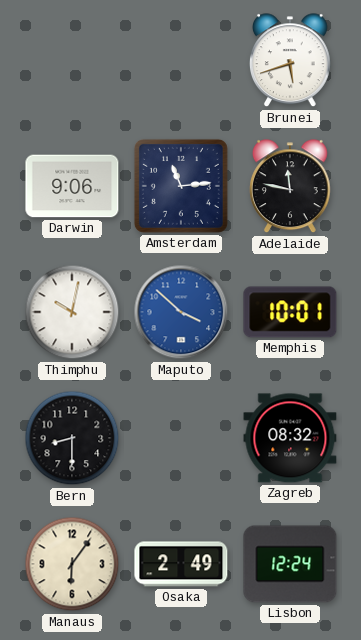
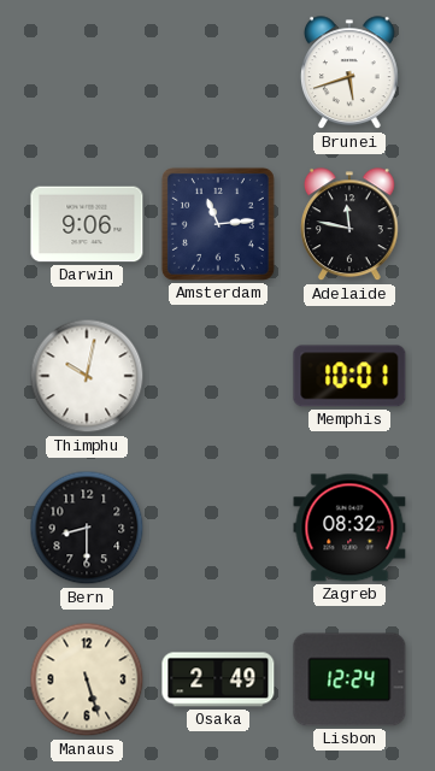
Maputo: 3:52 -> none (181, 312)
Manaus: 6:06 -> 5:27 (87, 679)
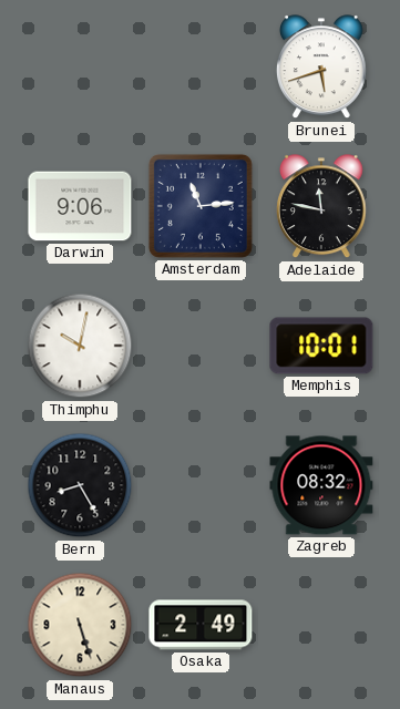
Bern: 8:30 -> 8:25 (80, 485)
Lisbon: 12:24 -> none (349, 679)
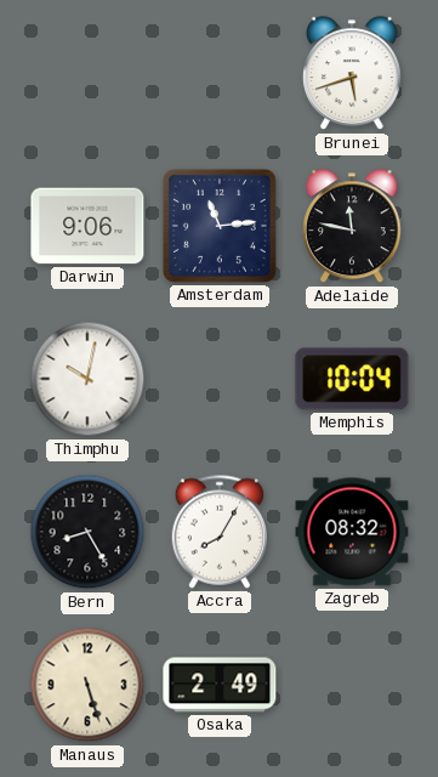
Memphis: 10:01 -> 10:04 (352, 379)
Accra: none -> 8:05 (218, 532)
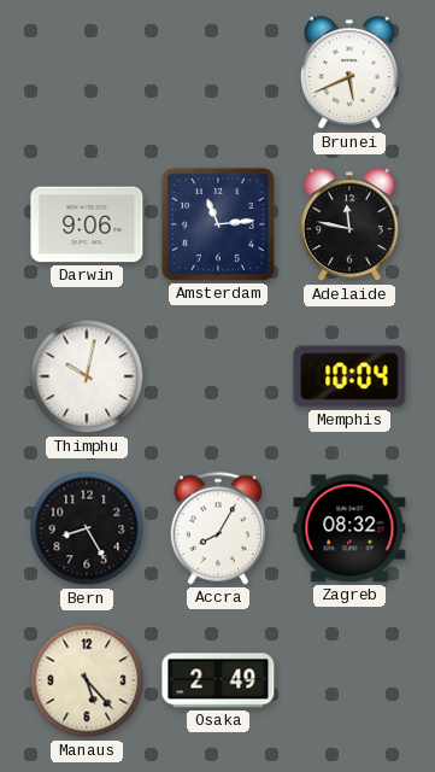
Brunei: 5:42 -> 5:41 (349, 74)
Manaus: 5:27 -> 5:23 (87, 680)
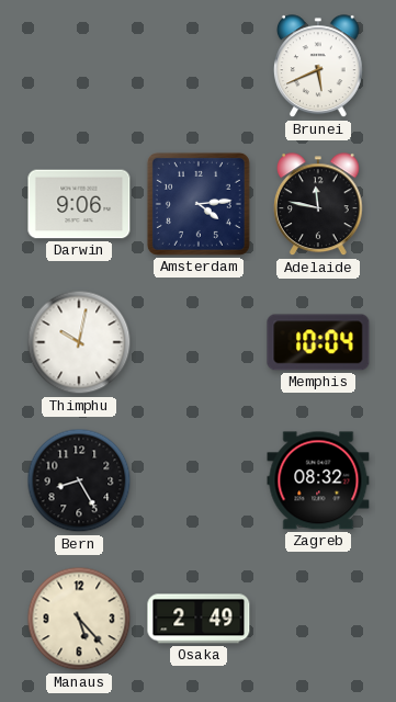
Amsterdam: 11:14 -> 4:14 (199, 204)
Accra: 8:05 -> none (217, 528)
